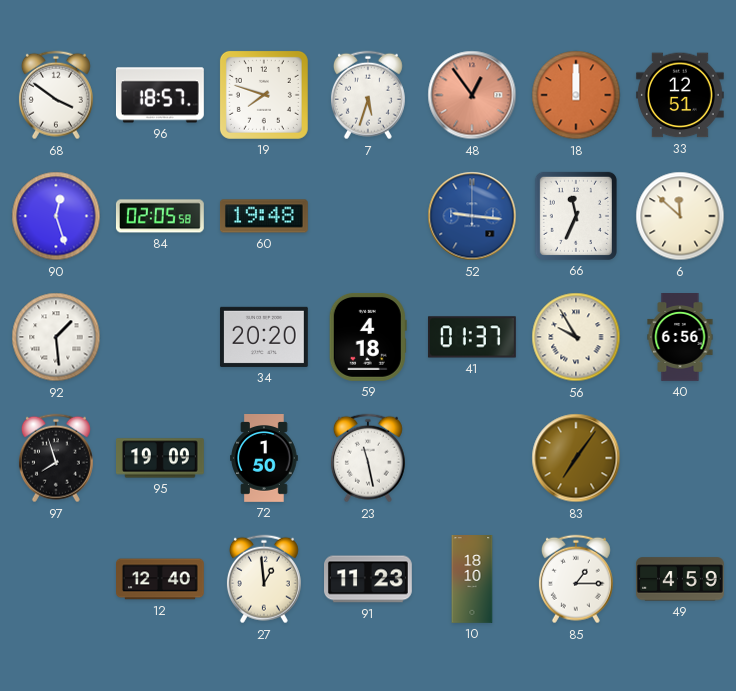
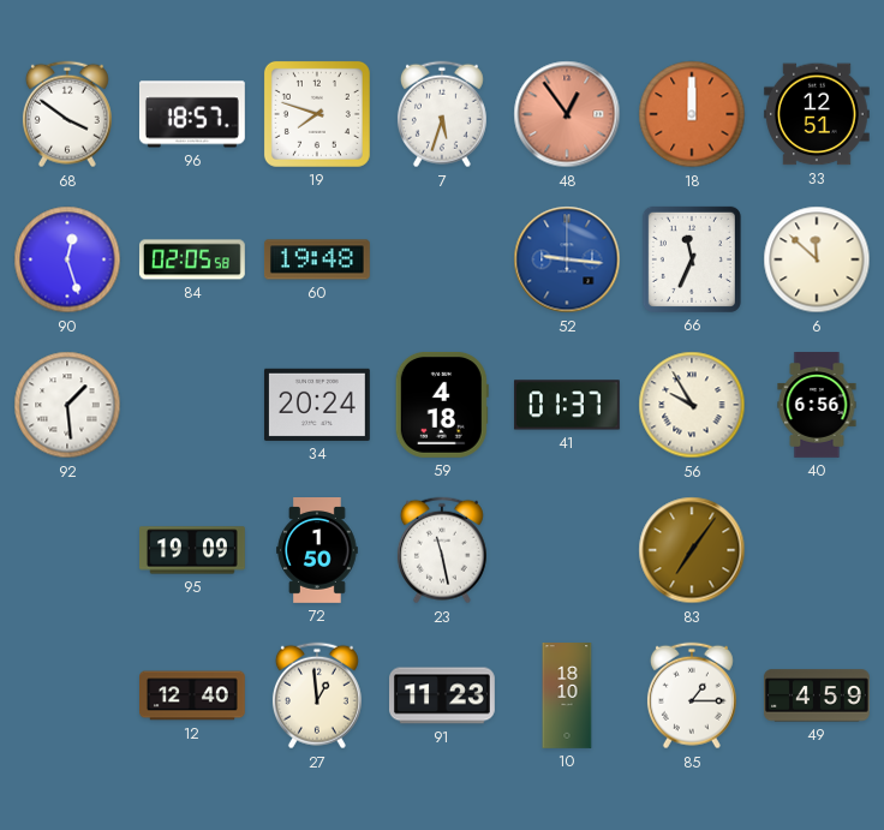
34: 20:20 -> 20:24 (317, 405)
97: 7:57 -> none (56, 458)
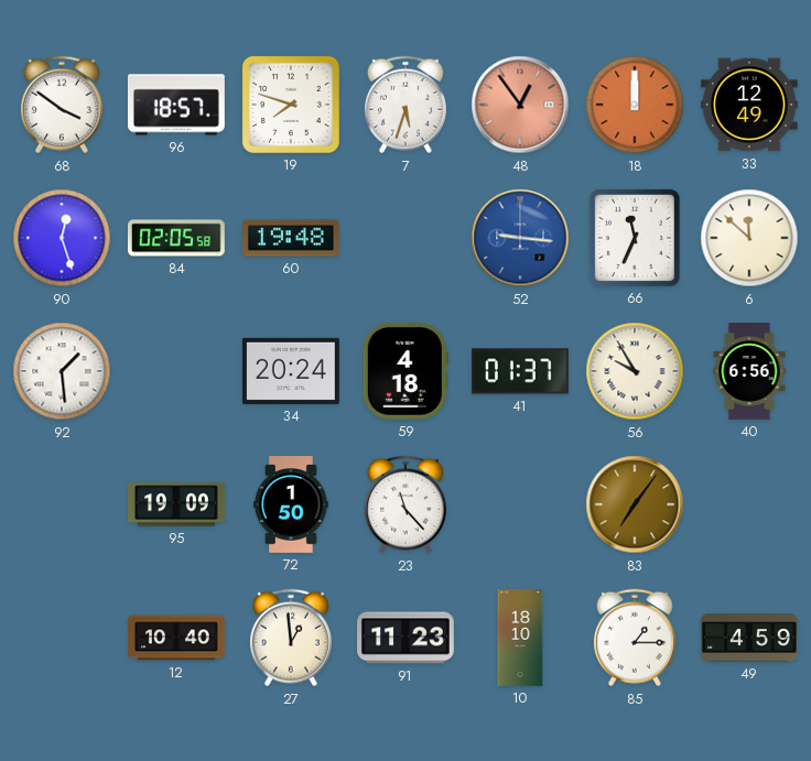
33: 12:51 -> 12:49 (749, 105)
23: 11:28 -> 11:23 (405, 504)
12: 12:40 -> 10:40 (177, 638)
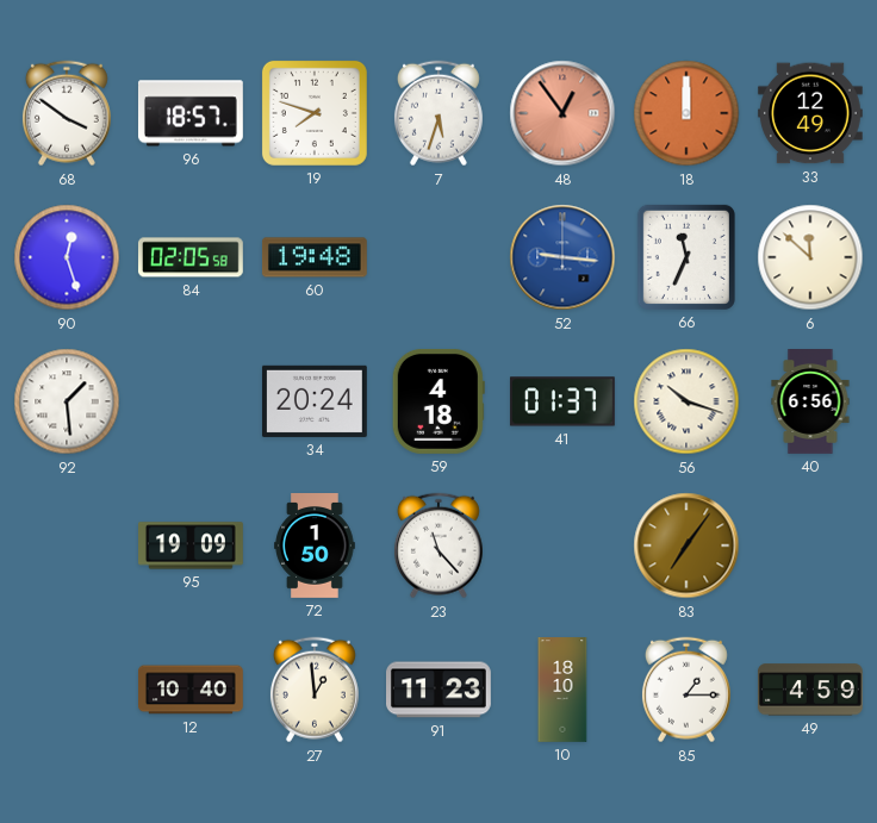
56: 9:55 -> 10:18 (686, 401)
